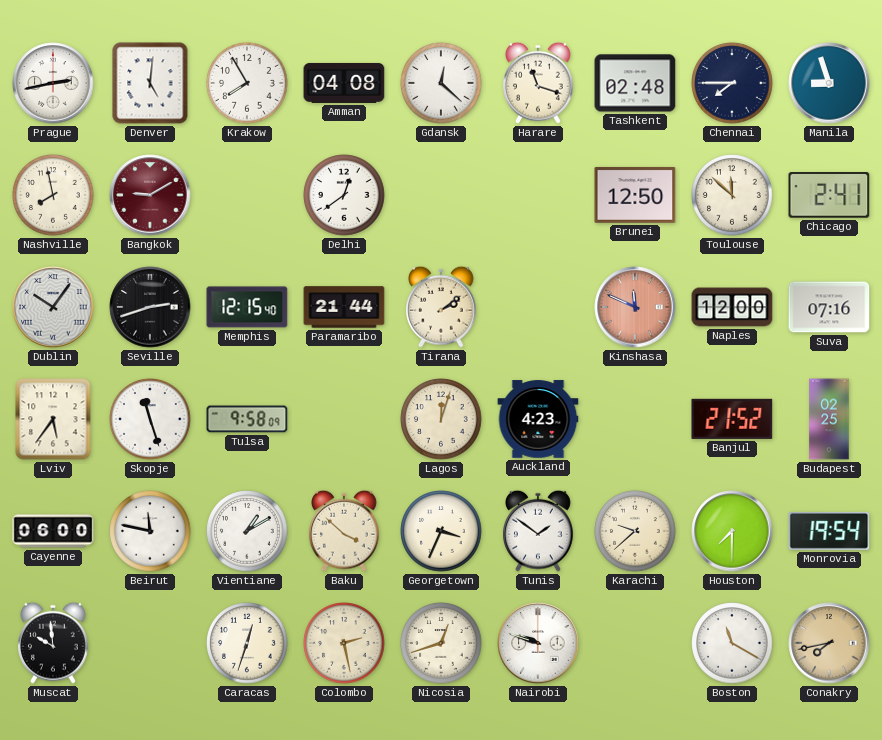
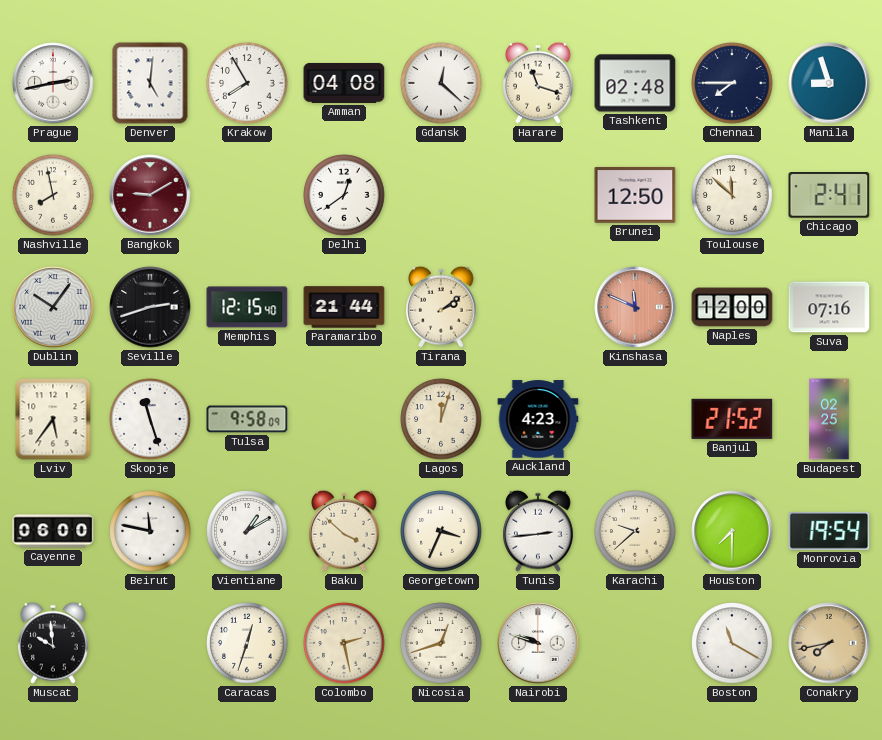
Tunis: 1:51 -> 2:44 (539, 531)
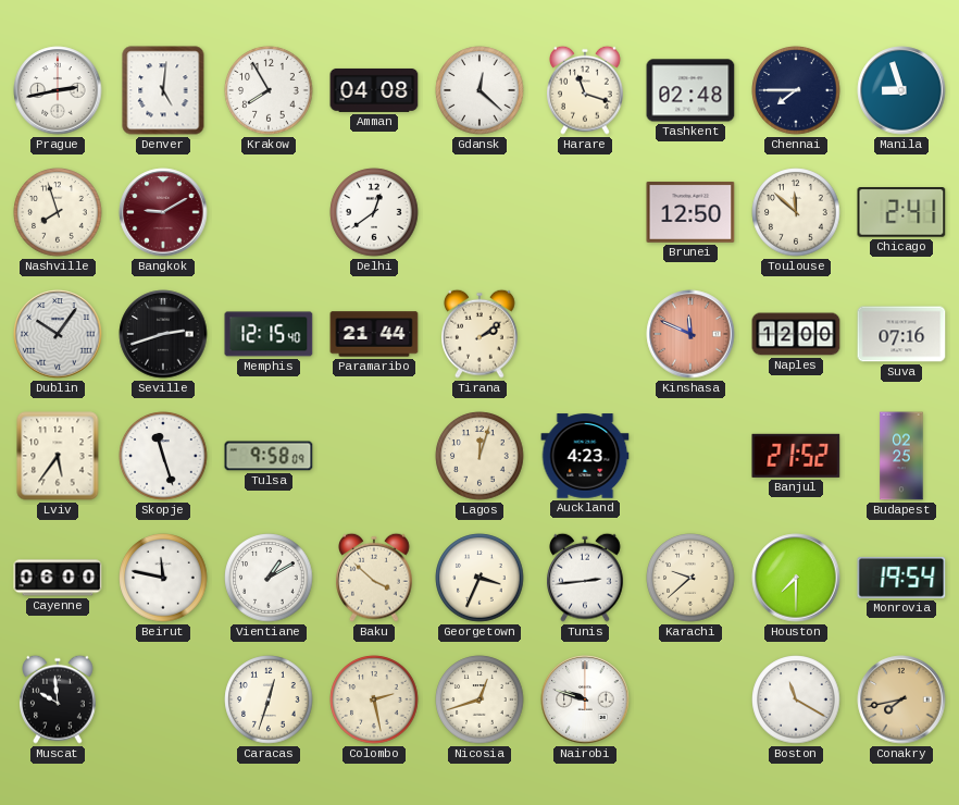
Nashville: 7:58 -> 7:57 (58, 212)
